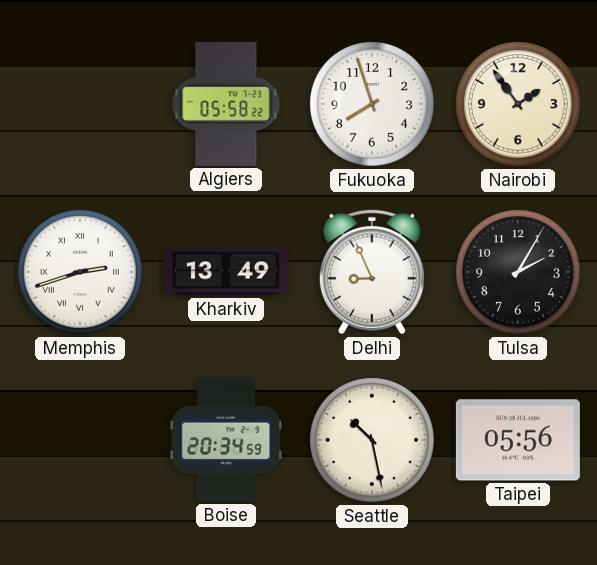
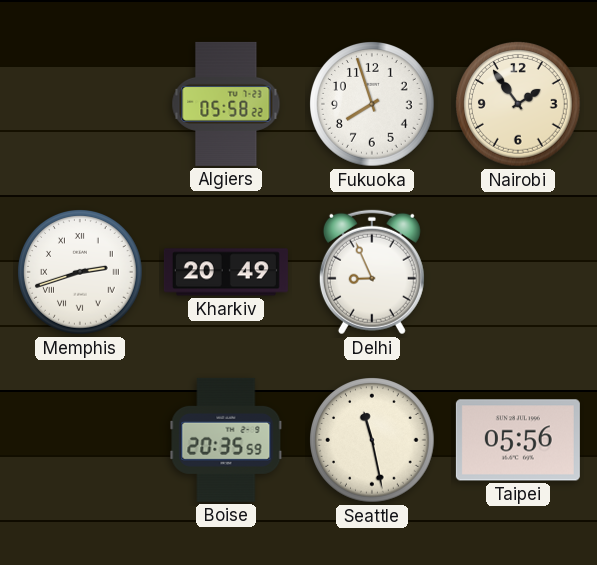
Kharkiv: 13:49 -> 20:49 (226, 272)
Tulsa: 2:05 -> none (518, 272)
Boise: 20:34 -> 20:35 (226, 440)
Seattle: 10:28 -> 11:28 (372, 440)
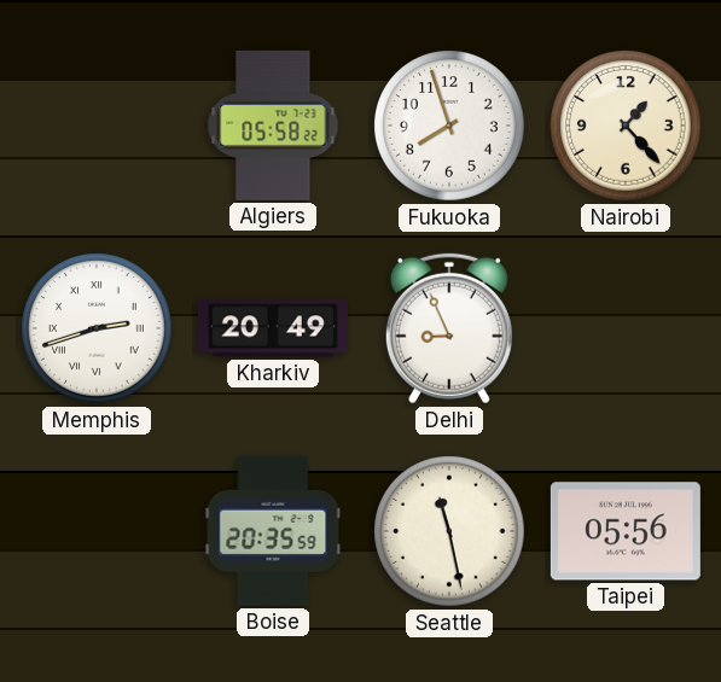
Nairobi: 1:54 -> 1:23 (626, 126)
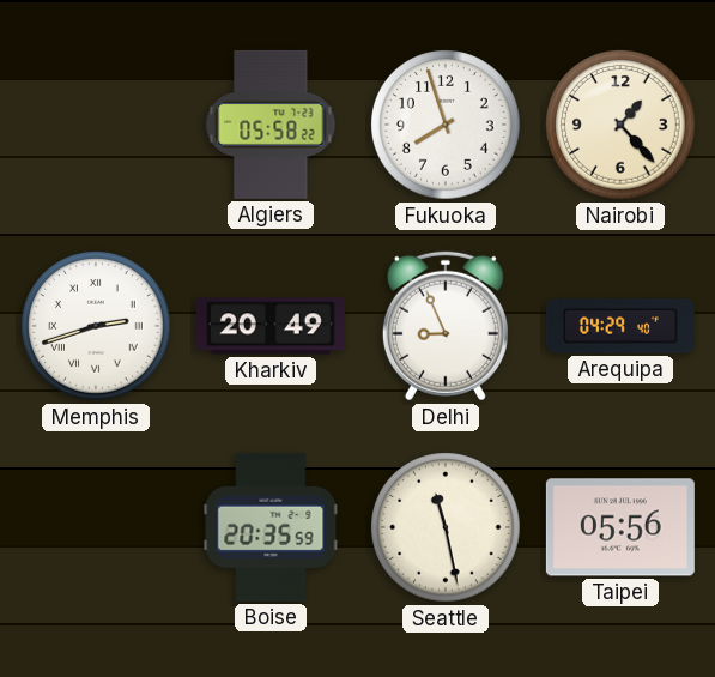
Arequipa: none -> 04:29 (620, 327)
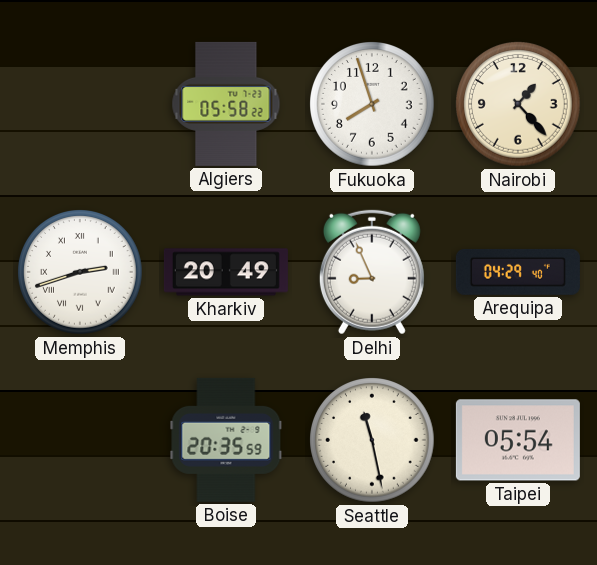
Taipei: 05:56 -> 05:54 (518, 440)
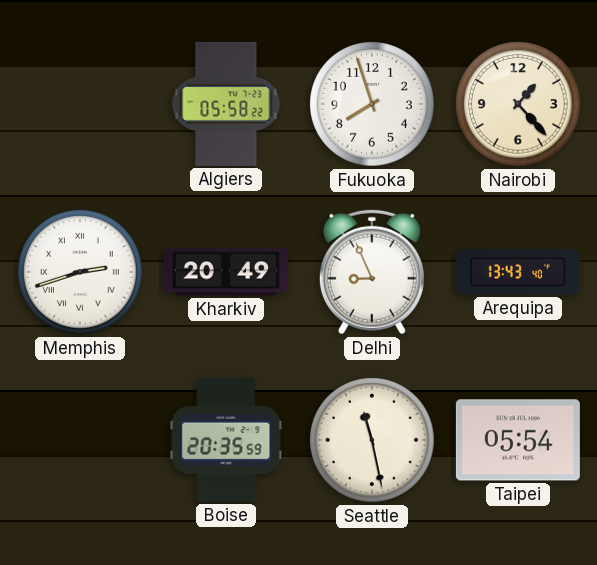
Arequipa: 04:29 -> 13:43 (518, 273)
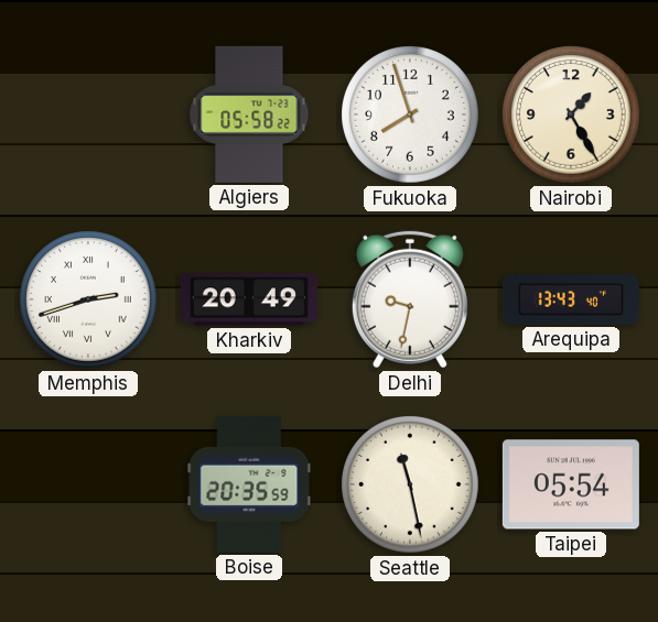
Nairobi: 1:23 -> 1:25 (571, 114)
Delhi: 8:56 -> 9:32 (410, 299)
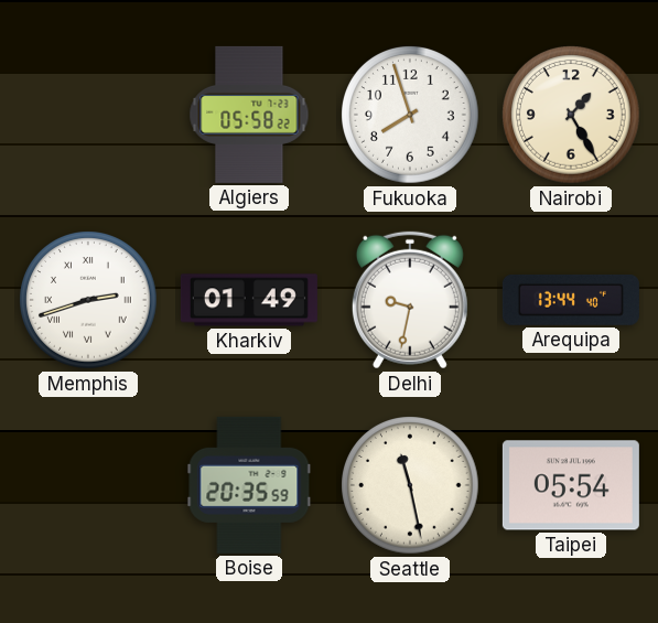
Kharkiv: 20:49 -> 01:49 (249, 300)
Arequipa: 13:43 -> 13:44 (571, 301)
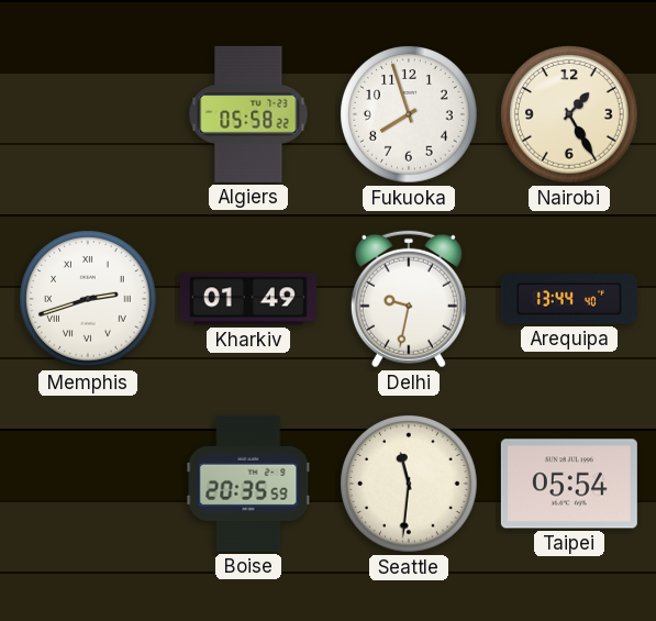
Seattle: 11:28 -> 11:31 (409, 484)
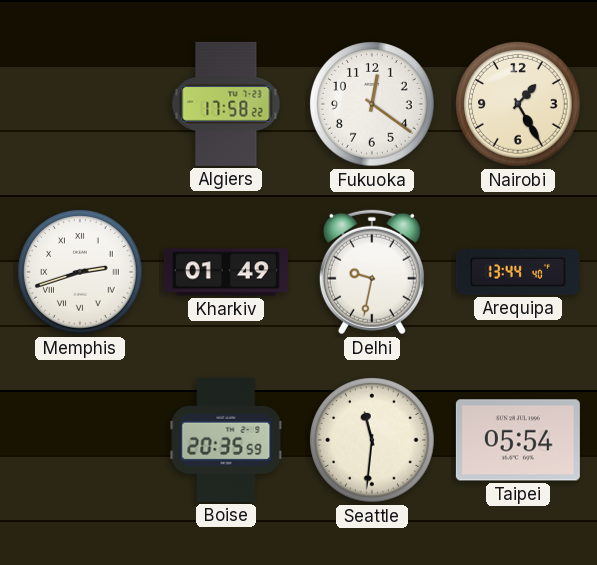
Algiers: 05:58 -> 17:58 (226, 104)
Fukuoka: 7:57 -> 12:21 (372, 104)
